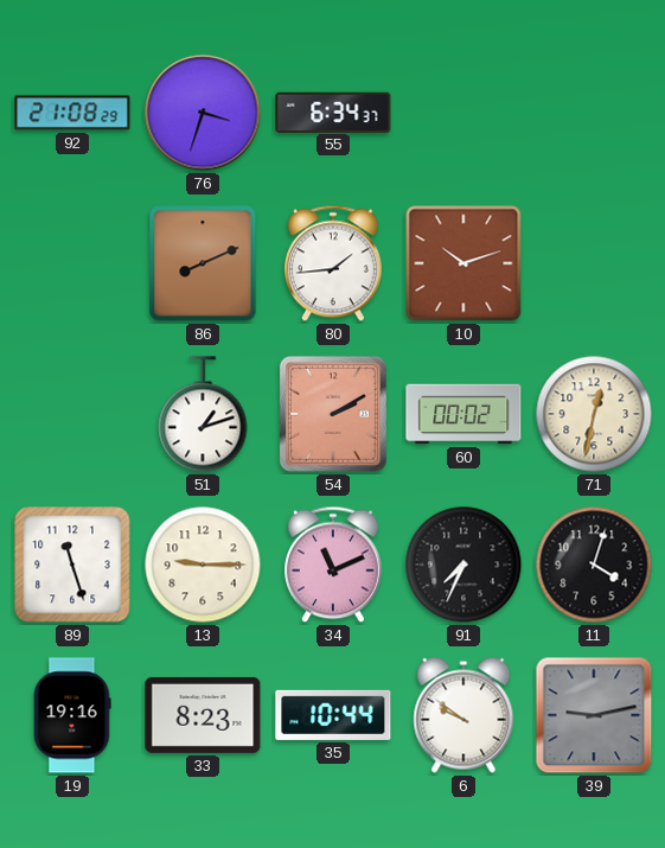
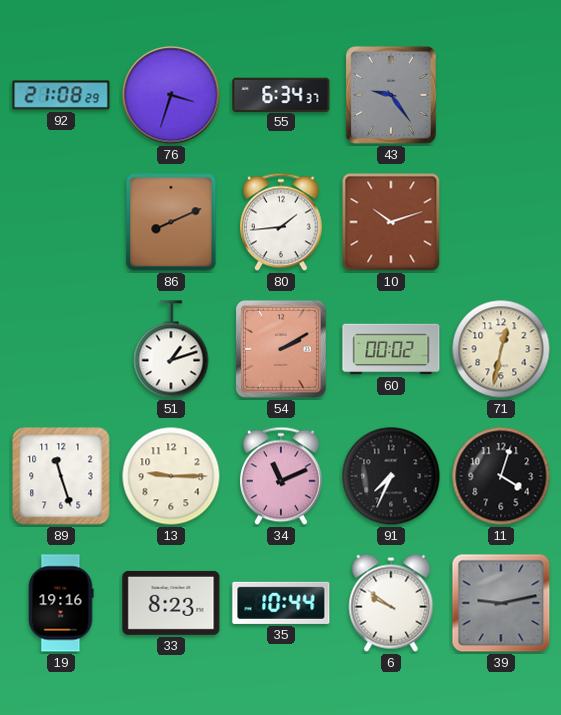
43: none -> 9:24 (391, 95)
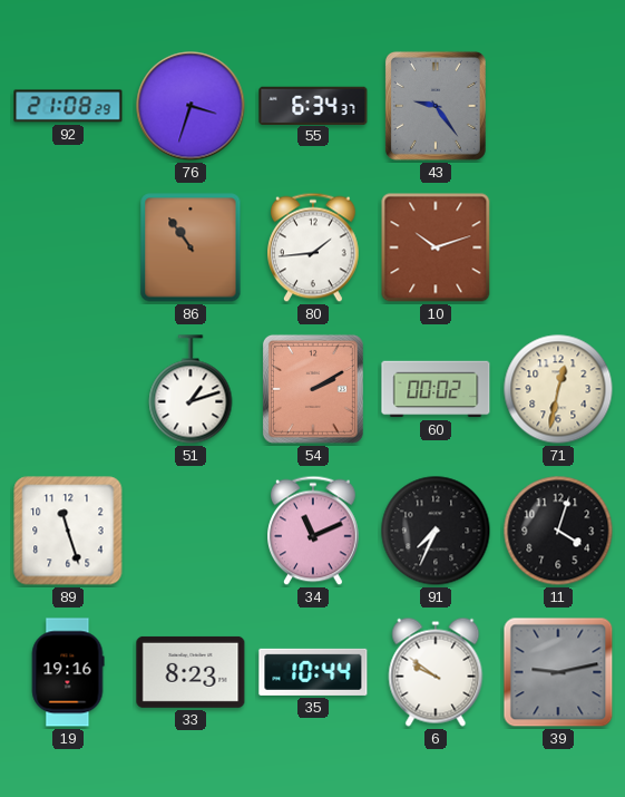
86: 8:11 -> 10:54 (191, 247)
13: 9:15 -> none (171, 476)
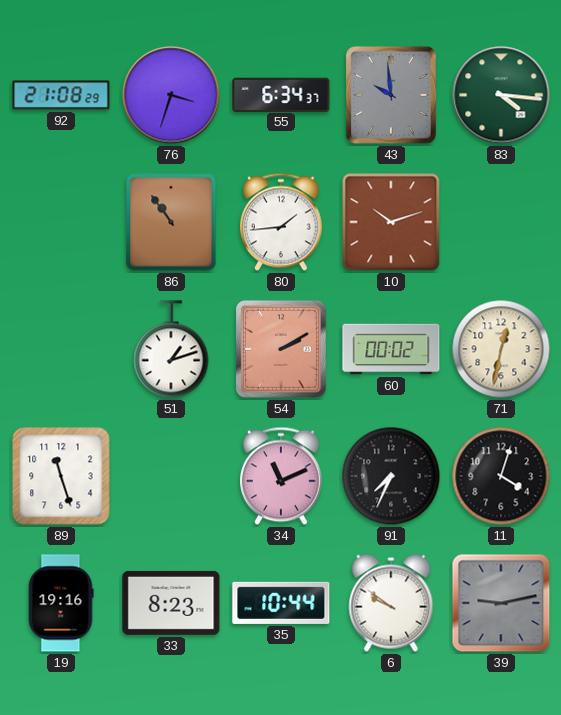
43: 9:24 -> 9:59 (391, 95)
83: none -> 4:16 (501, 95)
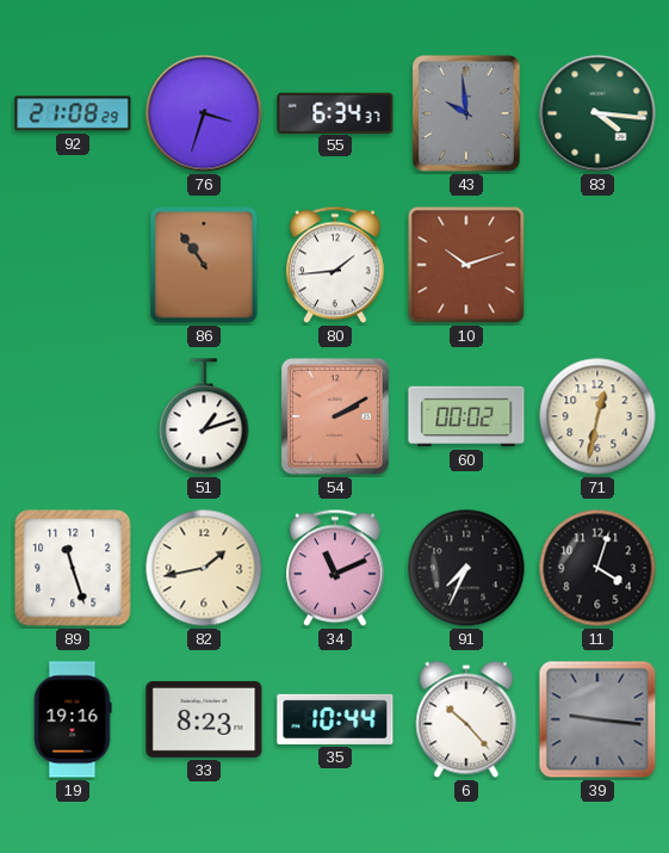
82: none -> 1:43 (204, 568)
6: 9:51 -> 10:23 (466, 719)
39: 9:13 -> 9:16 (597, 719)
